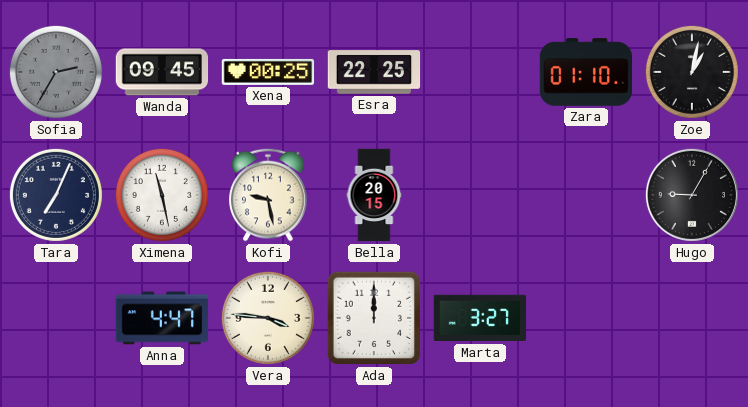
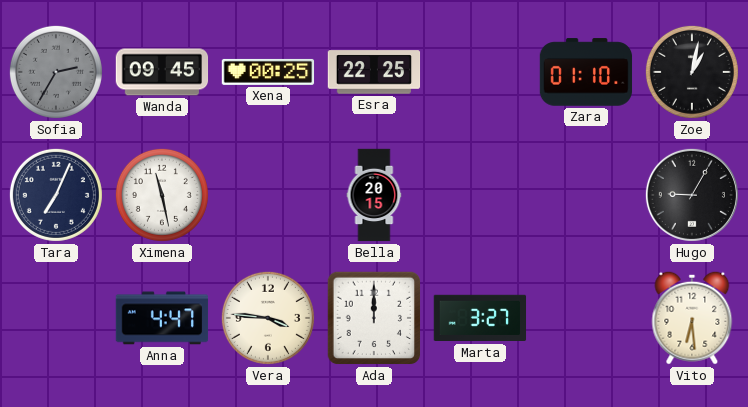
Kofi: 9:28 -> none (268, 195)
Vito: none -> 6:29 (692, 318)
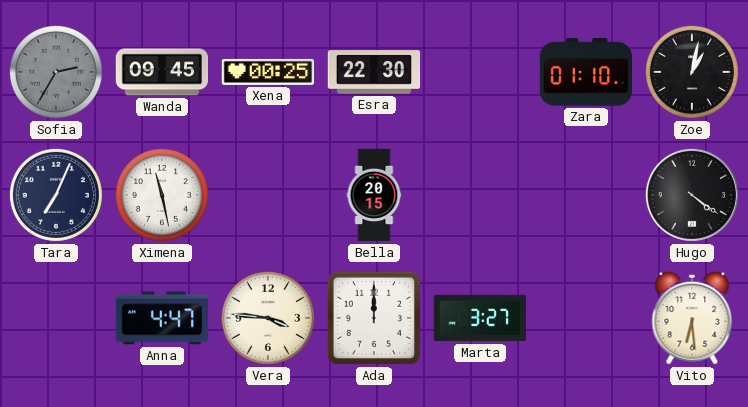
Esra: 22:25 -> 22:30 (374, 72)
Hugo: 9:05 -> 4:21 (692, 195)
